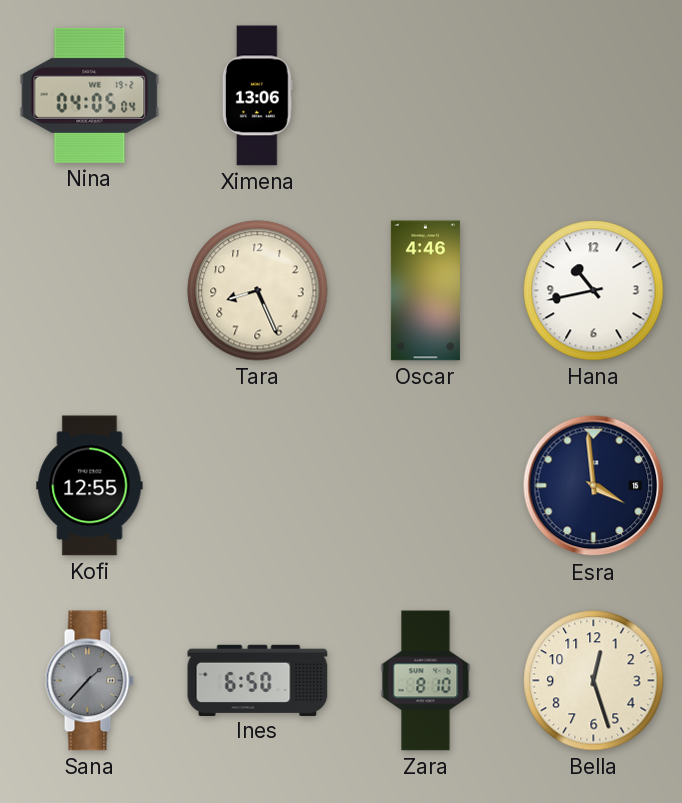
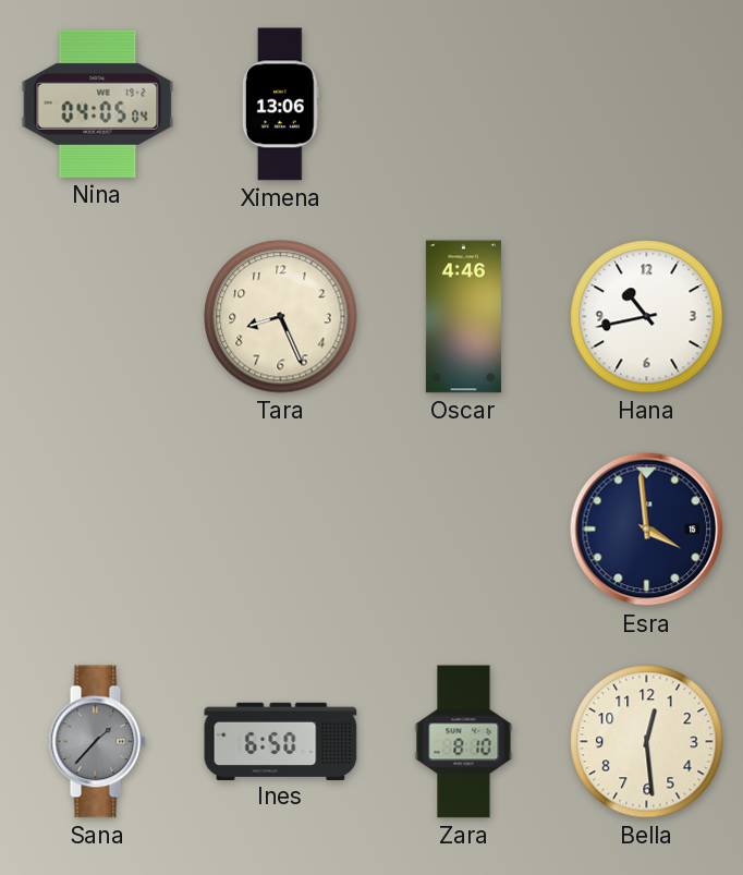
Kofi: 12:55 -> none (90, 486)
Bella: 12:27 -> 12:29 (647, 742)
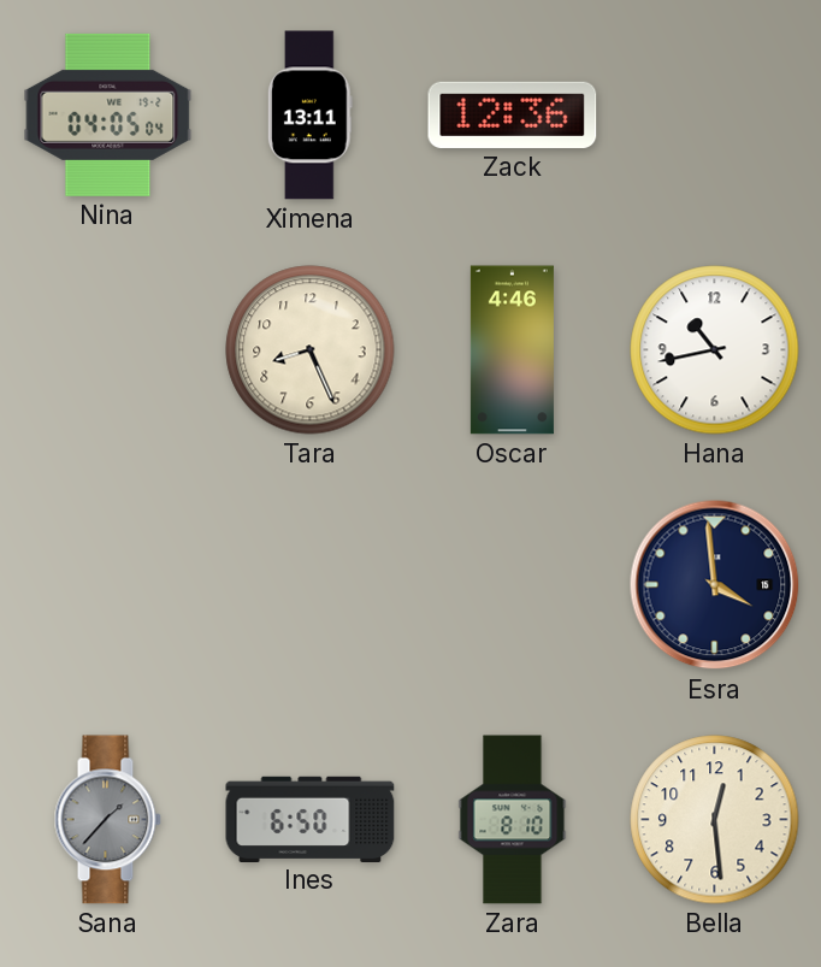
Ximena: 13:06 -> 13:11 (309, 116)
Zack: none -> 12:36 (513, 114)
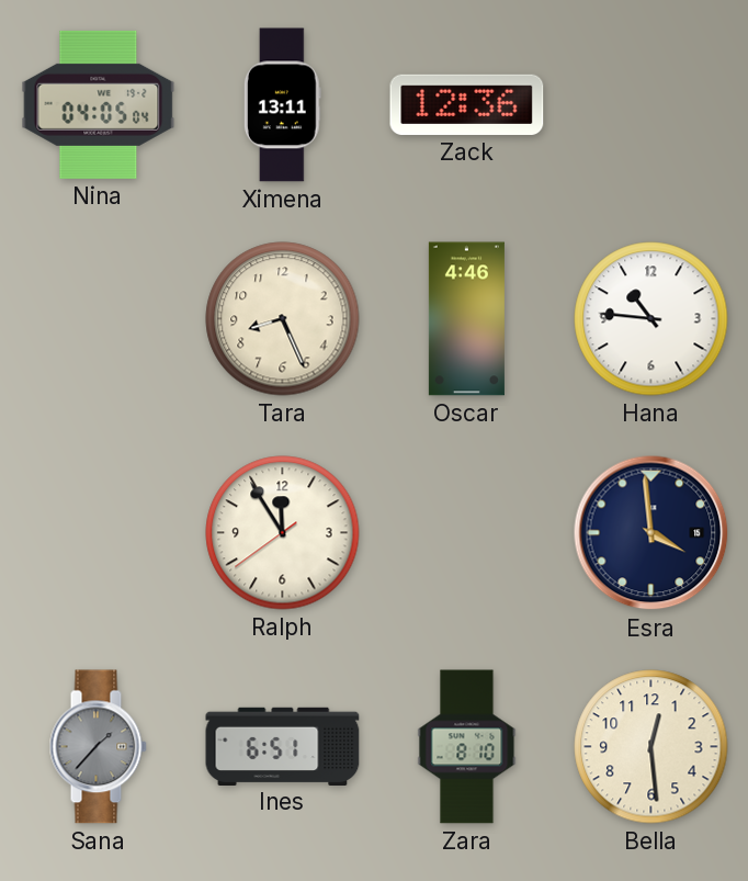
Hana: 10:43 -> 10:46 (651, 319)
Ralph: none -> 11:54 (283, 533)
Ines: 6:50 -> 6:51 (283, 746)
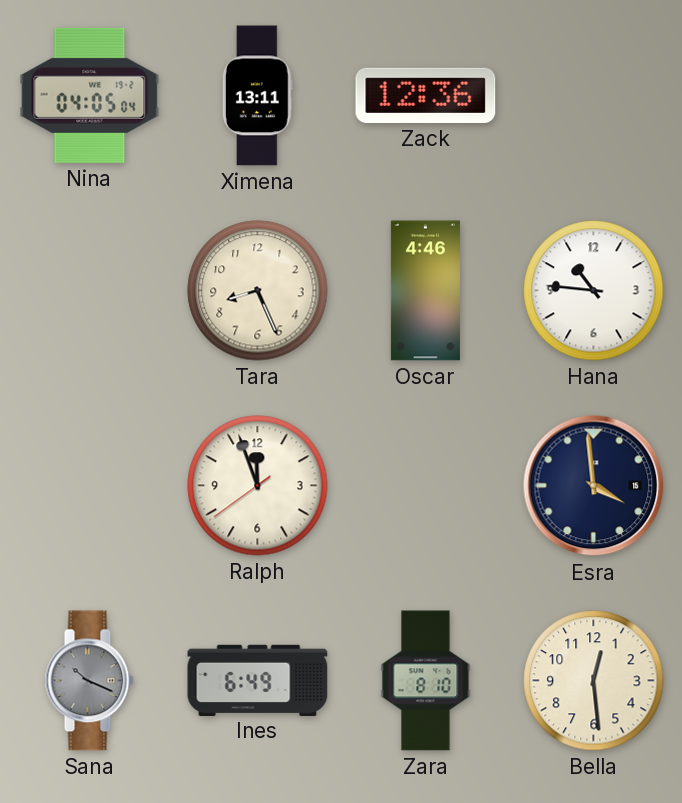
Ralph: 11:54 -> 11:56 (258, 486)
Sana: 1:37 -> 10:19 (89, 681)
Ines: 6:51 -> 6:49 (258, 680)
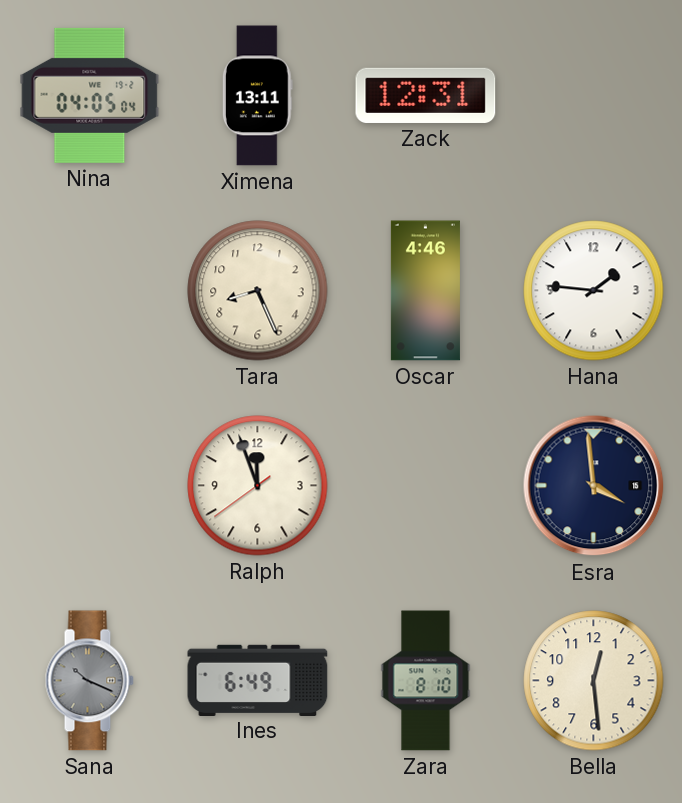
Zack: 12:36 -> 12:31 (426, 95)
Hana: 10:46 -> 1:46 (594, 291)
